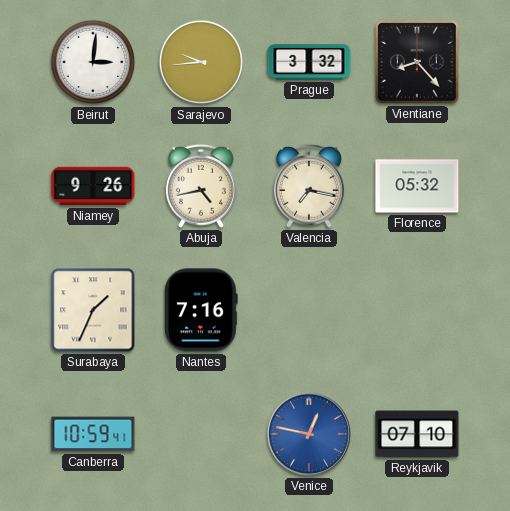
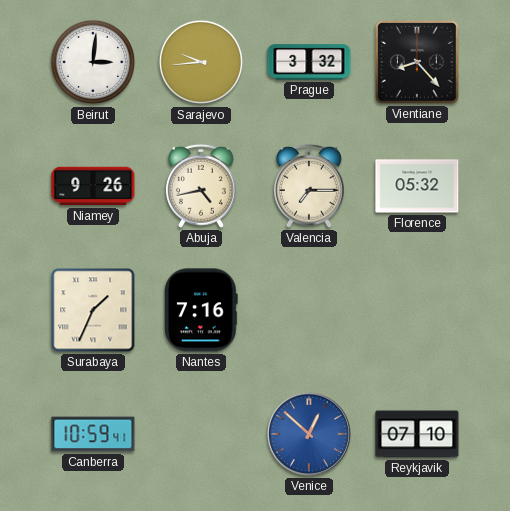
Valencia: 7:17 -> 7:15 (309, 186)
Venice: 12:47 -> 12:52 (309, 434)
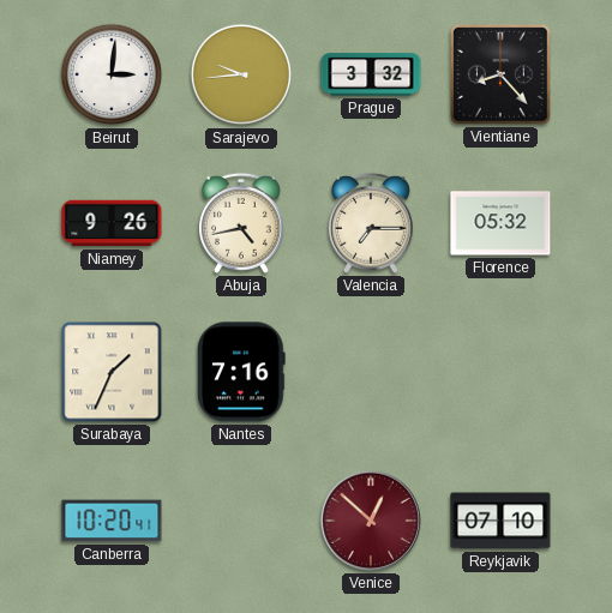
Canberra: 10:59 -> 10:20 (112, 521)
Venice dial: blue -> burgundy (371, 521)
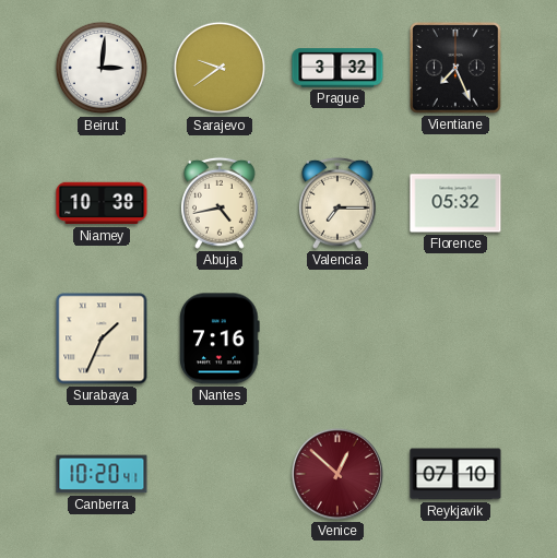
Sarajevo: 9:44 -> 9:39 (220, 68)
Vientiane: 8:23 -> 7:26 (457, 69)
Niamey: 9:26 -> 10:38 (102, 203)
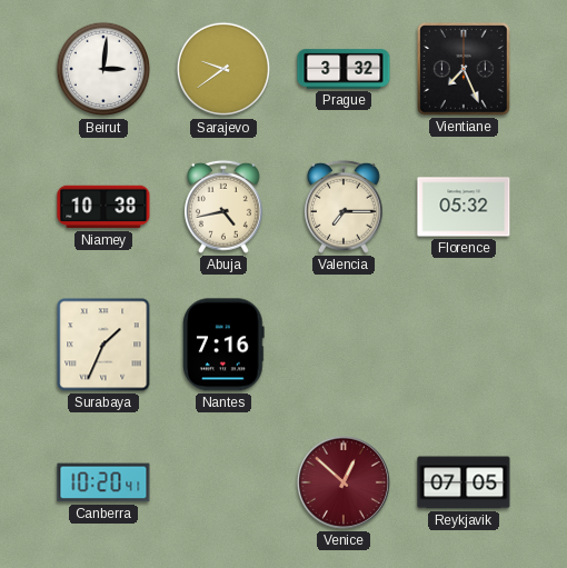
Reykjavik: 07:10 -> 07:05 (464, 482)
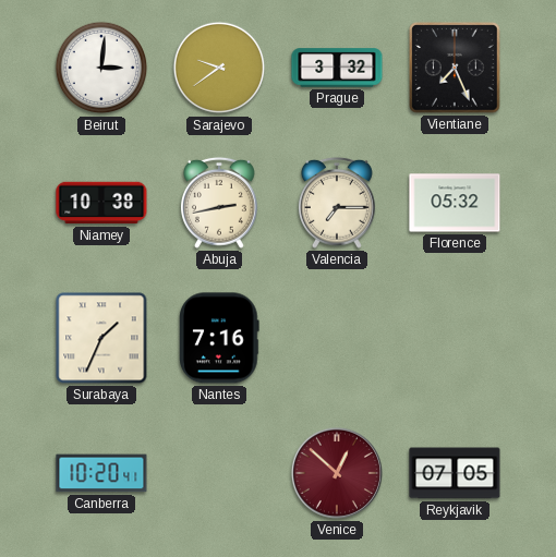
Abuja: 4:43 -> 2:43 (219, 203)
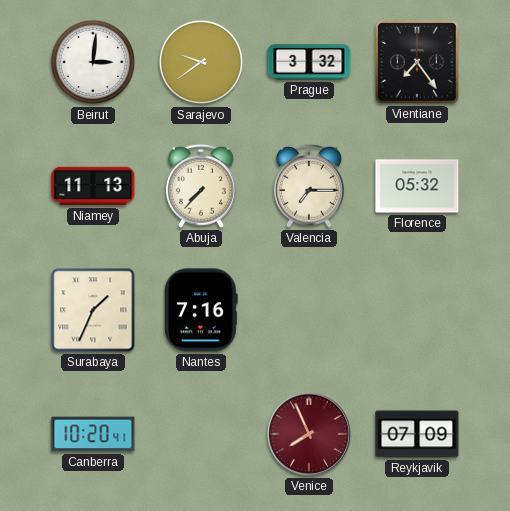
Vientiane: 7:26 -> 7:24 (418, 63)
Niamey: 10:38 -> 11:13 (93, 186)
Abuja: 2:43 -> 7:37 (201, 186)
Venice: 12:52 -> 7:56 (309, 434)
Reykjavik: 07:05 -> 07:09 (417, 434)
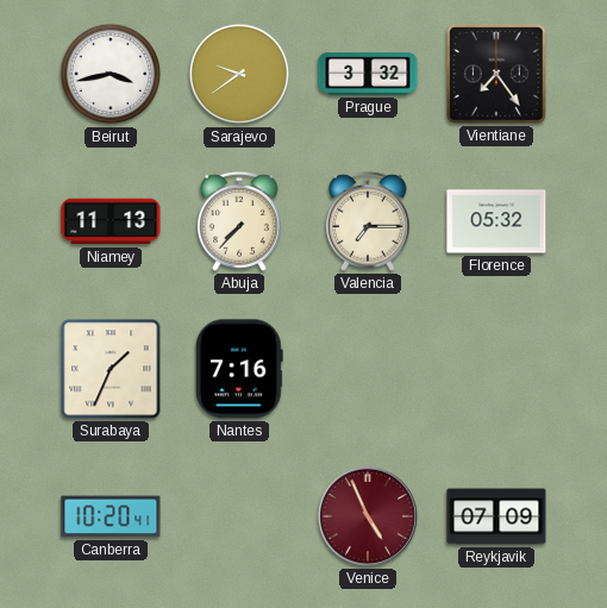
Beirut: 3:01 -> 3:43 (111, 74)
Venice: 7:56 -> 4:56 (368, 516)
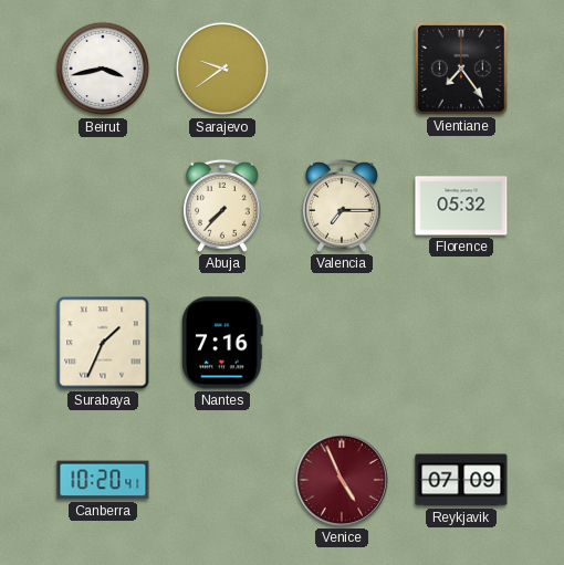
Prague: 3:32 -> none (368, 74)
Niamey: 11:13 -> none (111, 221)
